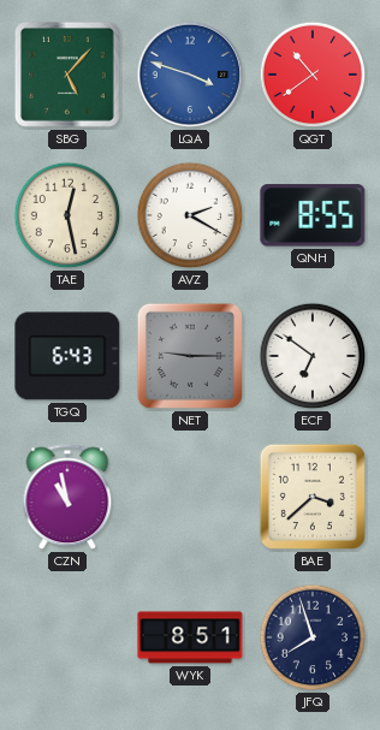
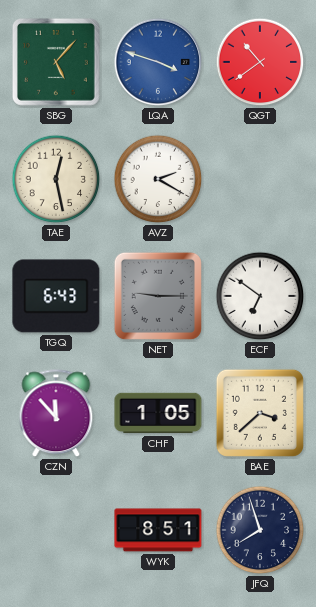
QNH: 8:55 -> none (313, 215)
CZN: 10:58 -> 11:53 (56, 414)
CHF: none -> 1:05 (158, 413)
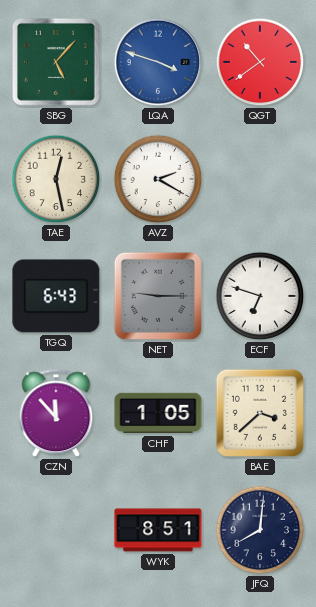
ECF: 6:51 -> 6:48 (260, 296)
JFQ: 7:57 -> 8:01 (260, 530)
